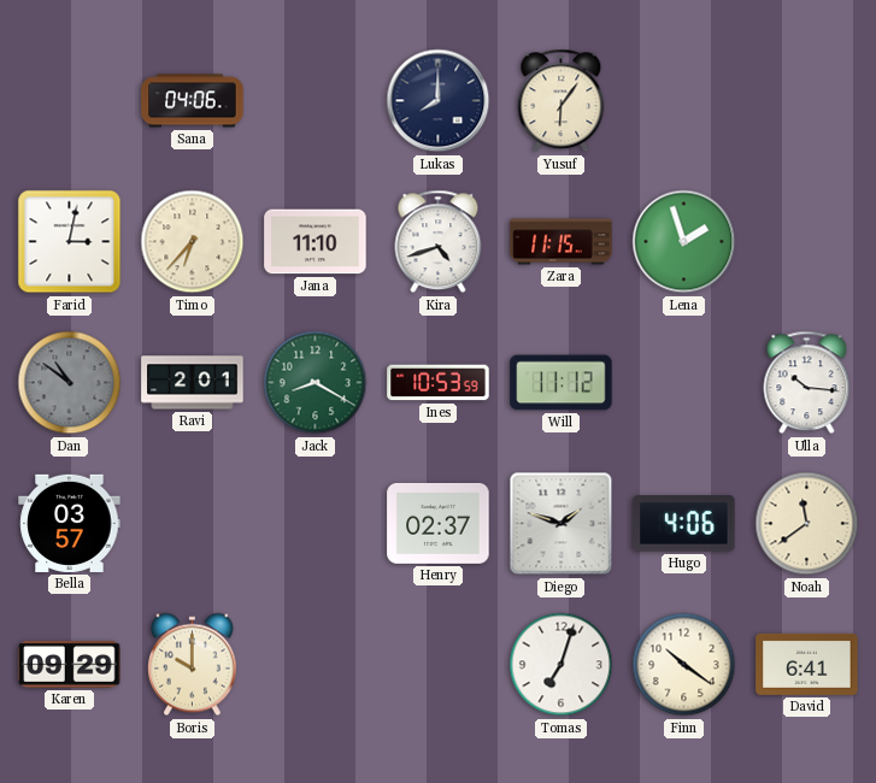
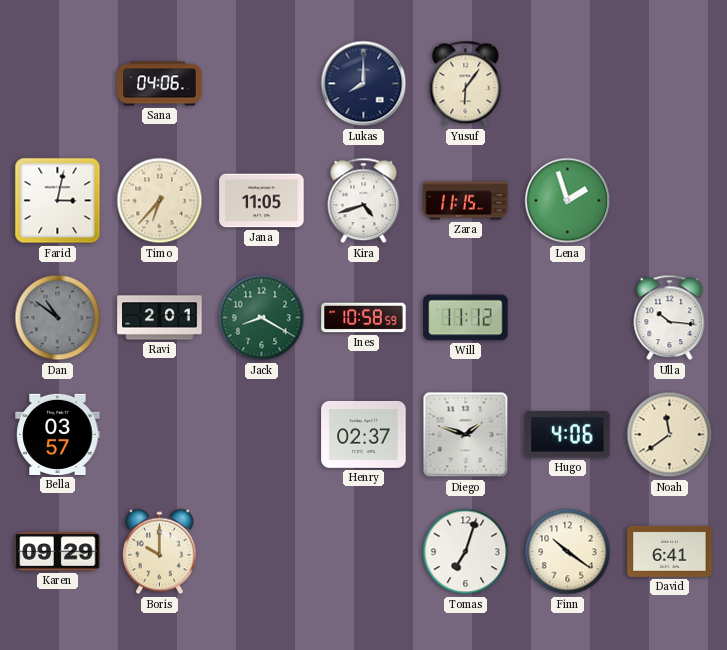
Jana: 11:10 -> 11:05 (262, 201)
Ines: 10:53 -> 10:58 (364, 318)
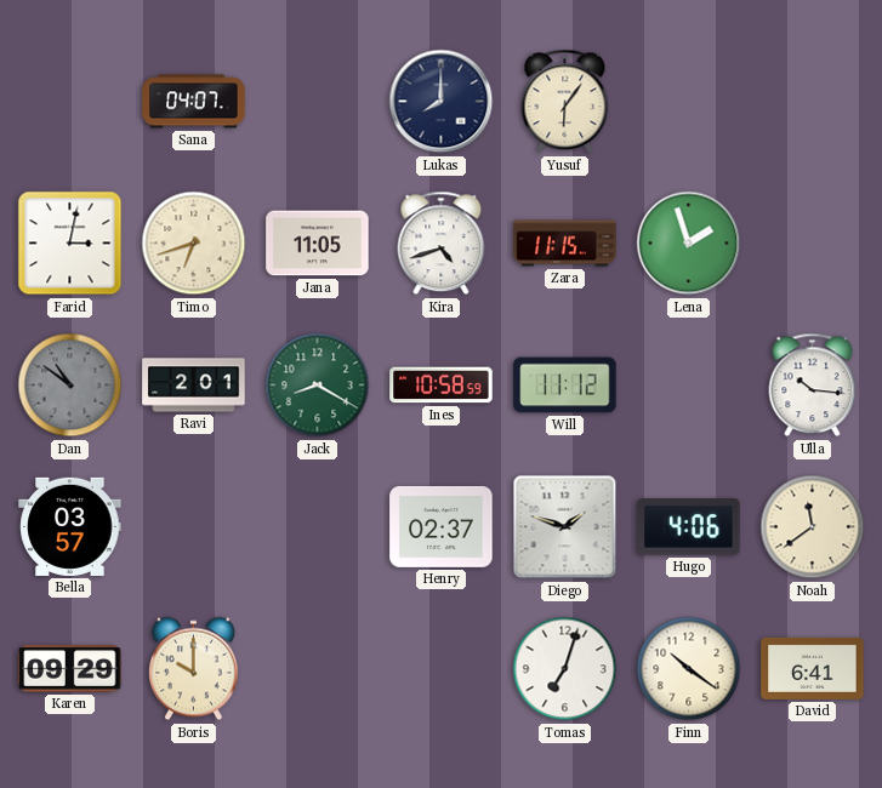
Sana: 04:06 -> 04:07 (194, 102)
Timo: 6:37 -> 6:42 (194, 244)
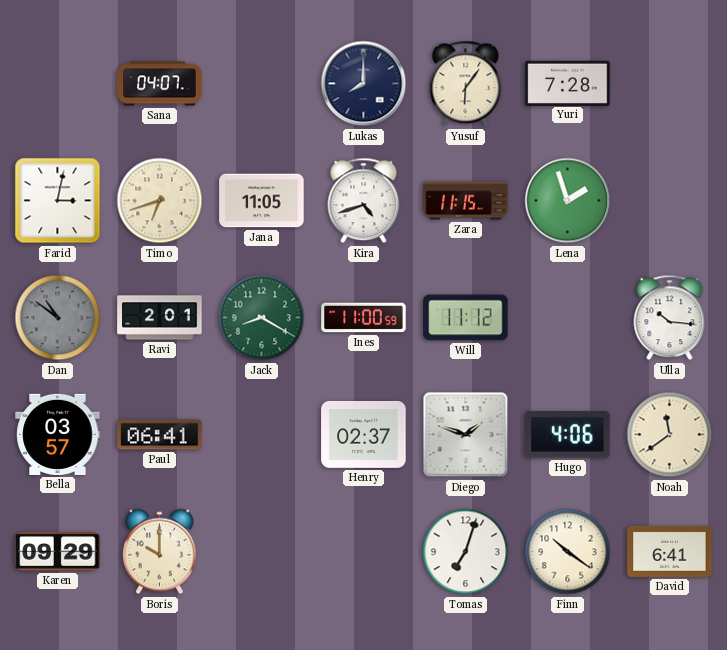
Yuri: none -> 7:28 (568, 83)
Ines: 10:58 -> 11:00 (364, 318)
Paul: none -> 06:41 (160, 435)
